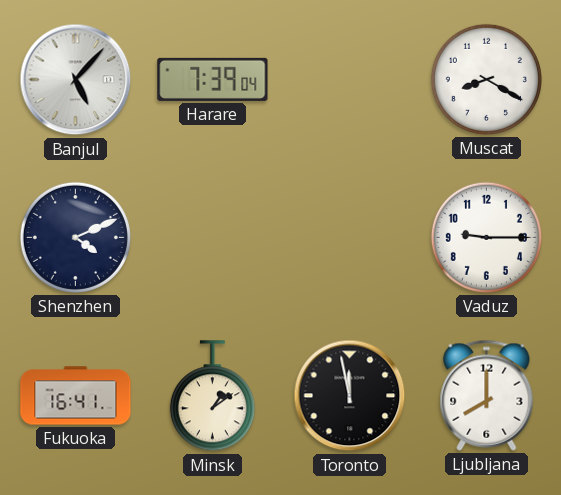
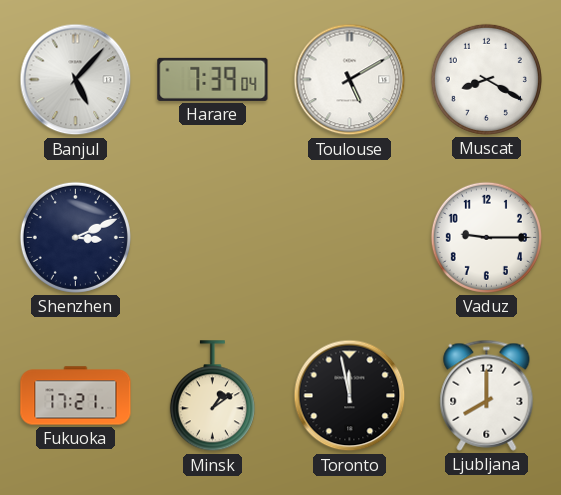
Toulouse: none -> 5:10 (350, 80)
Shenzhen: 4:11 -> 3:11 (75, 237)
Fukuoka: 16:41 -> 17:21 (76, 396)
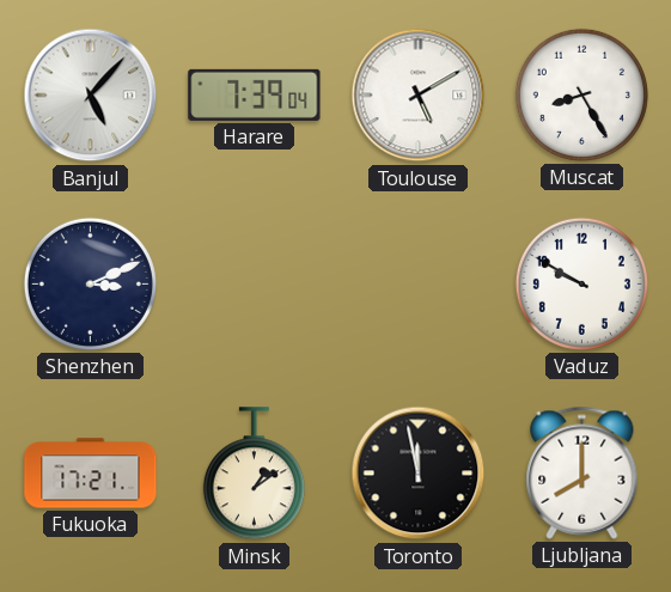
Muscat: 8:20 -> 8:25 (581, 94)
Vaduz: 9:15 -> 9:50 (581, 283)
